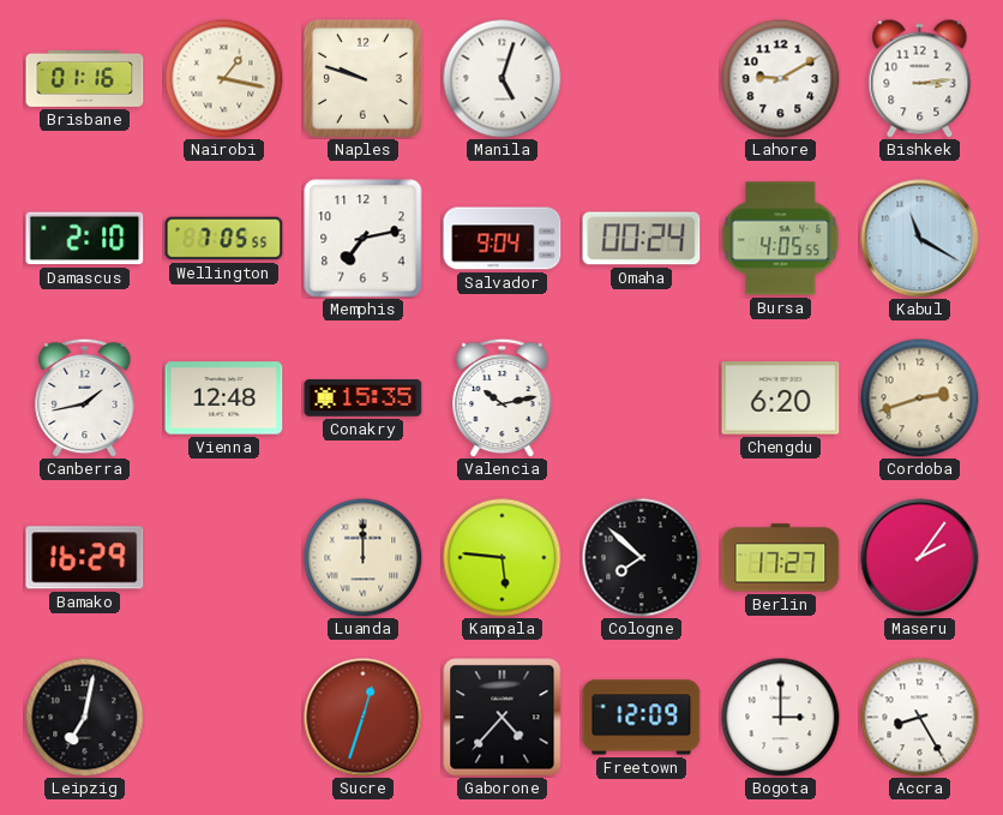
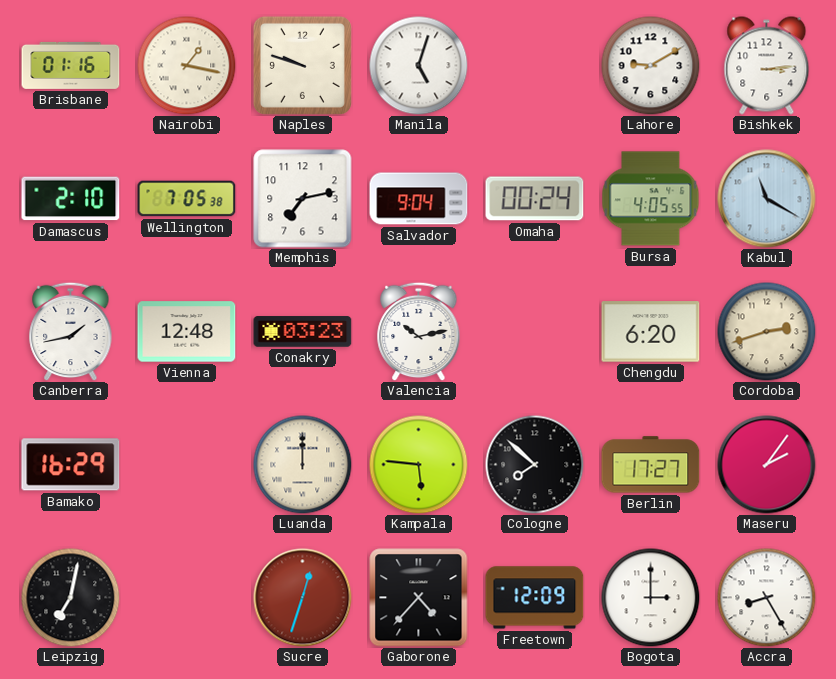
Wellington: 7:05:55 -> 7:05:38 (187, 199)
Conakry: 15:35 -> 03:23 (303, 332)
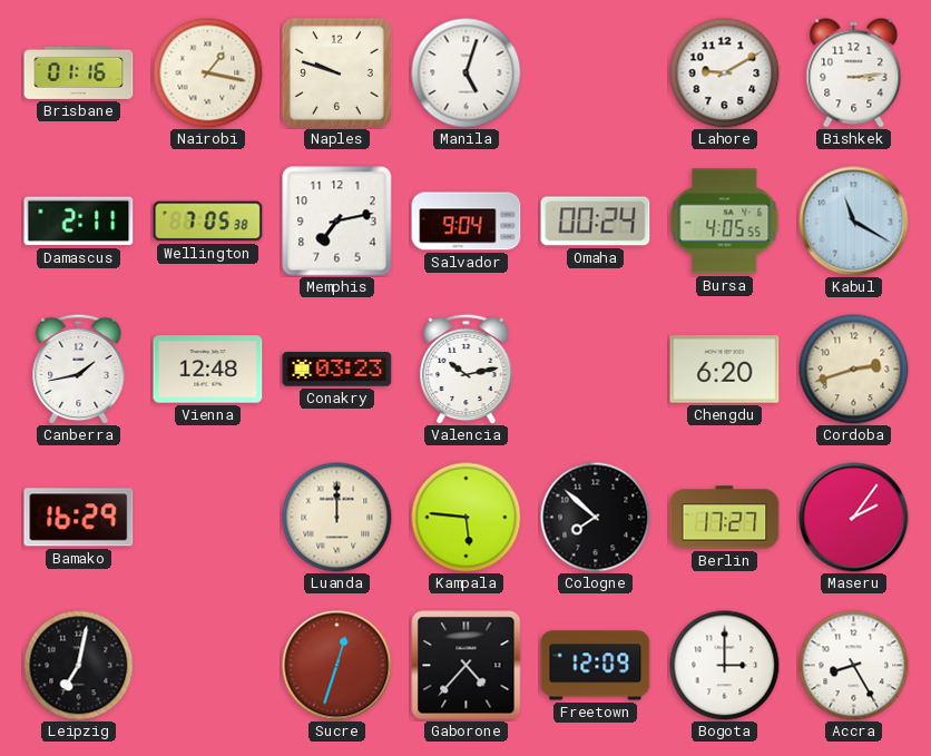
Damascus: 2:10 -> 2:11 (79, 222)
